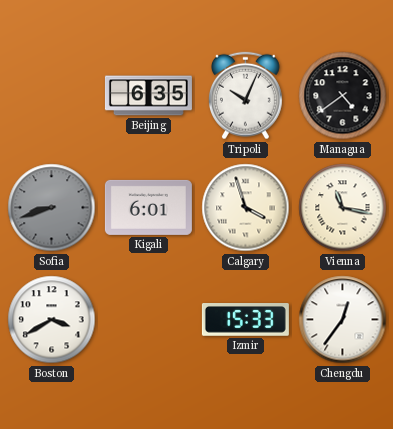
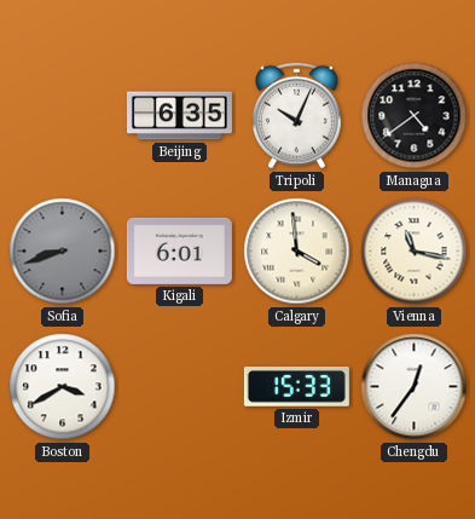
Calgary: 3:57 -> 3:59 (297, 252)
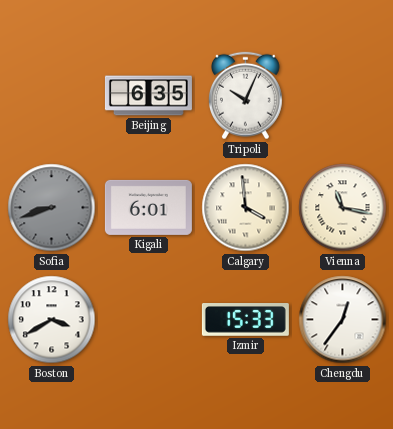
Managua: 4:39 -> none (415, 116)
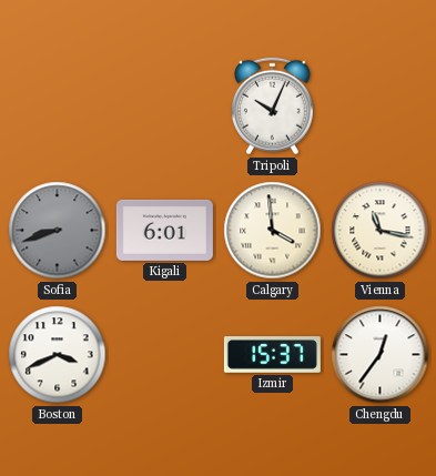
Beijing: 6:35 -> none (148, 96)
Boston: 3:40 -> 3:41 (58, 355)
Izmir: 15:33 -> 15:37 (272, 355)
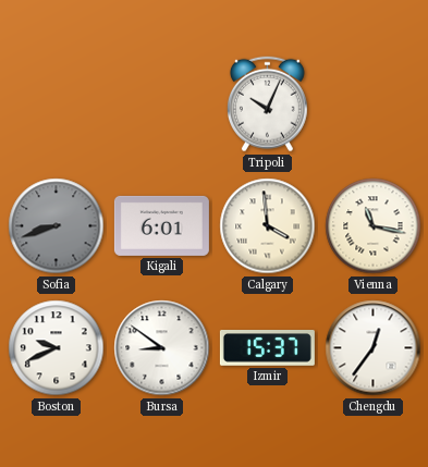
Boston: 3:41 -> 9:41 (57, 348)
Bursa: none -> 8:51 (162, 348)
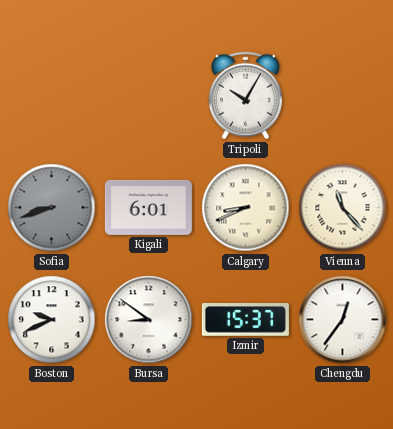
Tripoli: 10:04 -> 10:05 (245, 96)
Calgary: 3:59 -> 8:41 (246, 208)
Vienna: 11:17 -> 11:23 (343, 208)
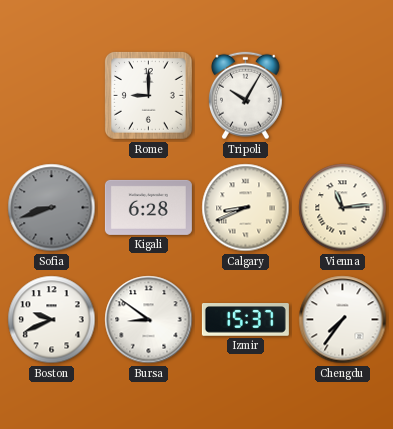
Rome: none -> 9:00 (149, 96)
Kigali: 6:01 -> 6:28 (148, 207)
Vienna: 11:23 -> 11:14 (343, 208)
Chengdu: 12:36 -> 7:36 (343, 320)
